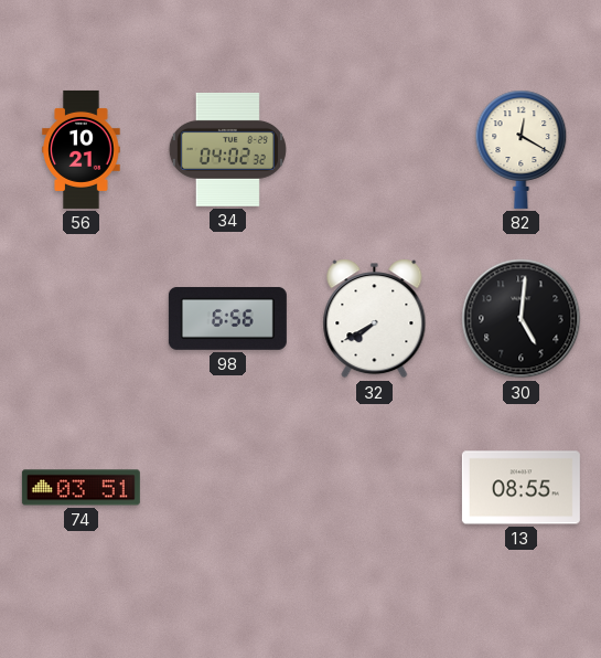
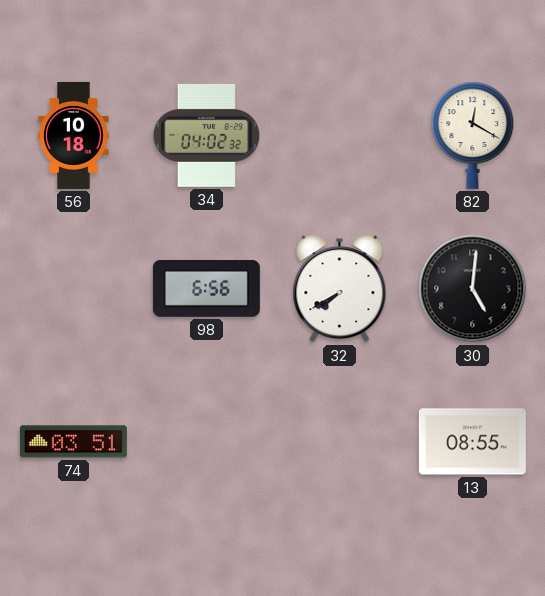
56: 10:21 -> 10:18 (74, 135)
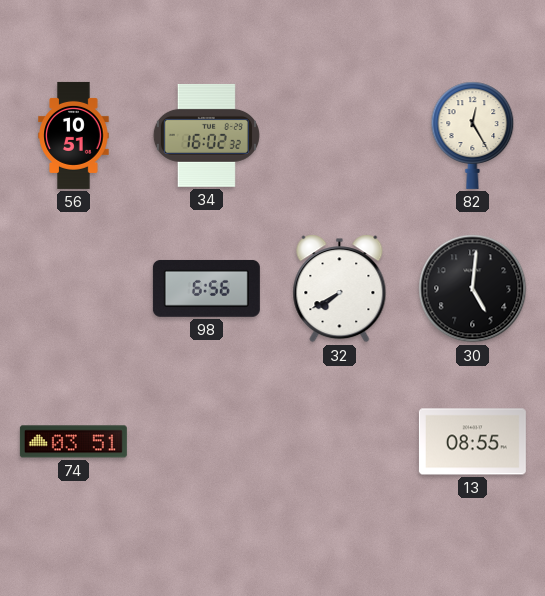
56: 10:18 -> 10:51 (74, 135)
34: 04:02 -> 16:02 (206, 135)
82: 12:20 -> 12:25 (473, 135)
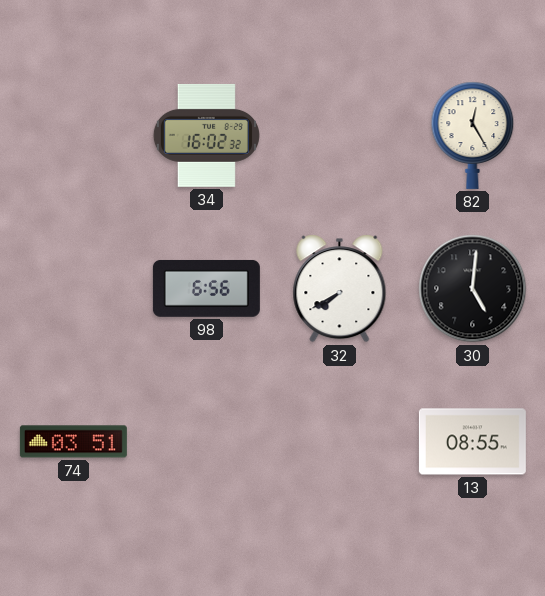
56: 10:51 -> none (74, 135)
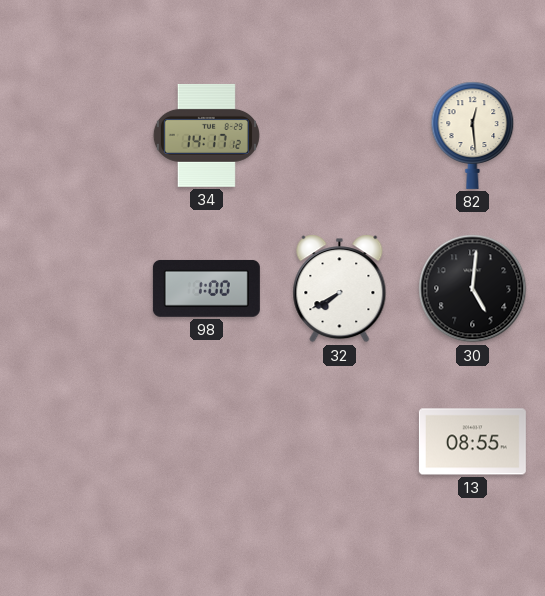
34: 16:02 -> 14:17 (206, 135)
82: 12:25 -> 12:29 (473, 135)
98: 6:56 -> 1:00 (206, 288)
74: 03:51 -> none (73, 442)
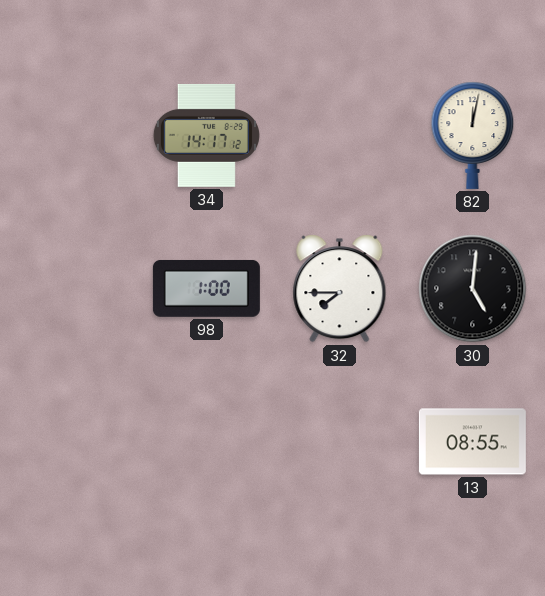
82: 12:29 -> 12:02 (473, 135)
32: 7:40 -> 7:45 (340, 289)
